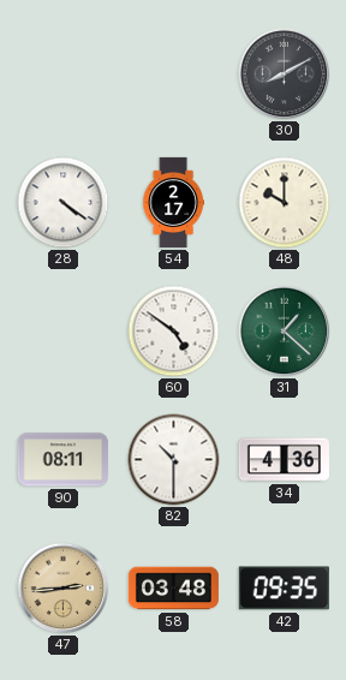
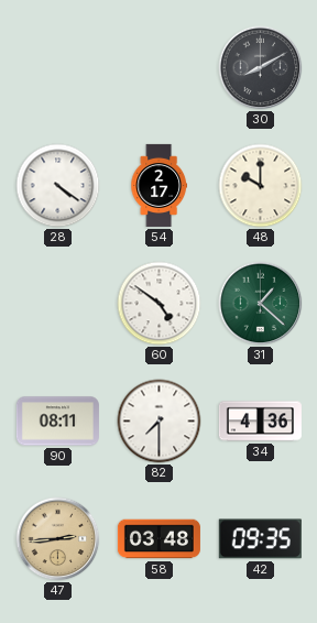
82: 10:30 -> 7:30 (160, 422)
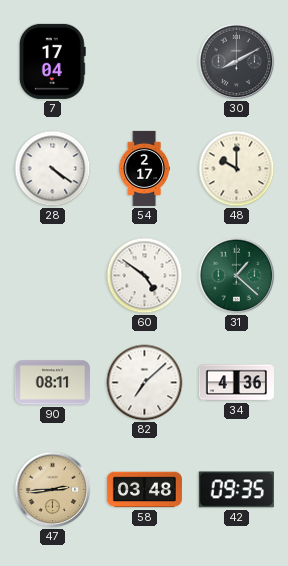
7: none -> 17:04 (52, 61)
82: 7:30 -> 7:08 (145, 383)
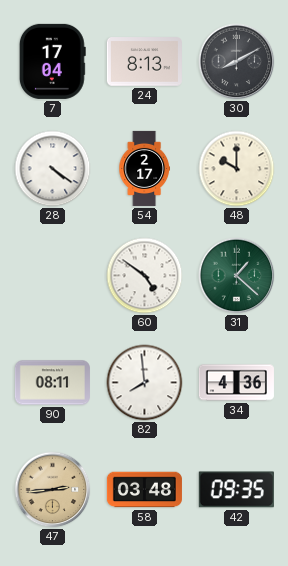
24: none -> 8:13 (144, 62)
82: 7:08 -> 7:59 (145, 383)
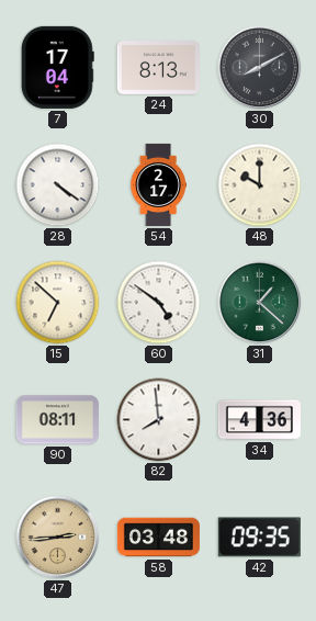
15: none -> 6:52 (58, 303)
